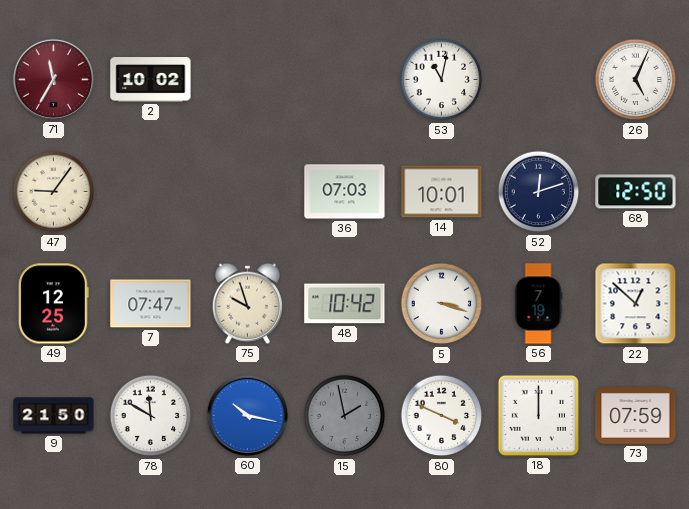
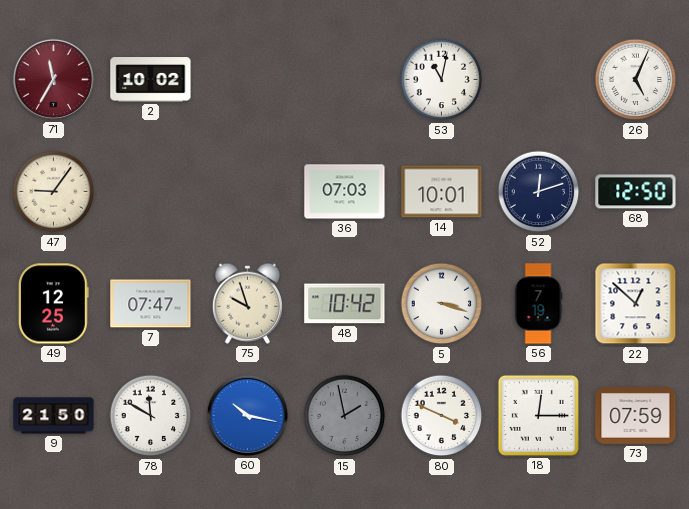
18: 12:00 -> 12:15 (538, 415)
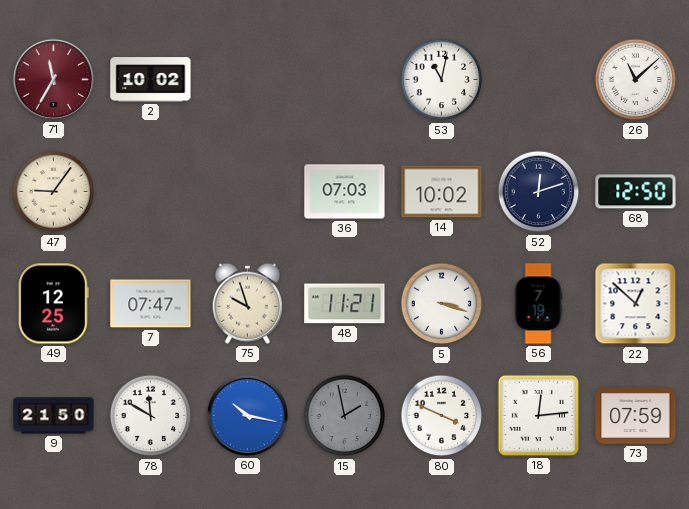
26: 5:04 -> 11:08 (636, 80)
14: 10:01 -> 10:02 (442, 192)
48: 10:42 -> 11:21 (345, 304)
18: 12:15 -> 12:14 (538, 415)
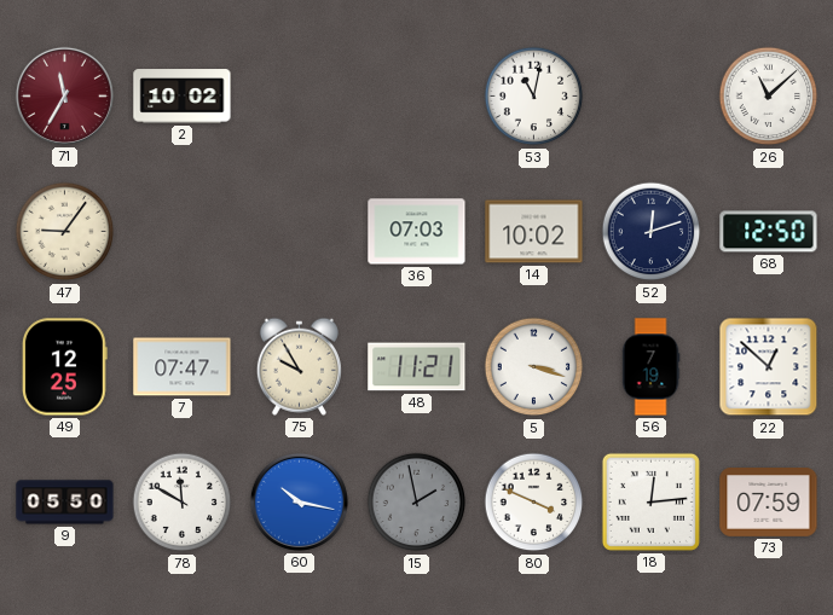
75: 9:57 -> 9:55 (299, 366)
9: 21:50 -> 05:50 (65, 503)
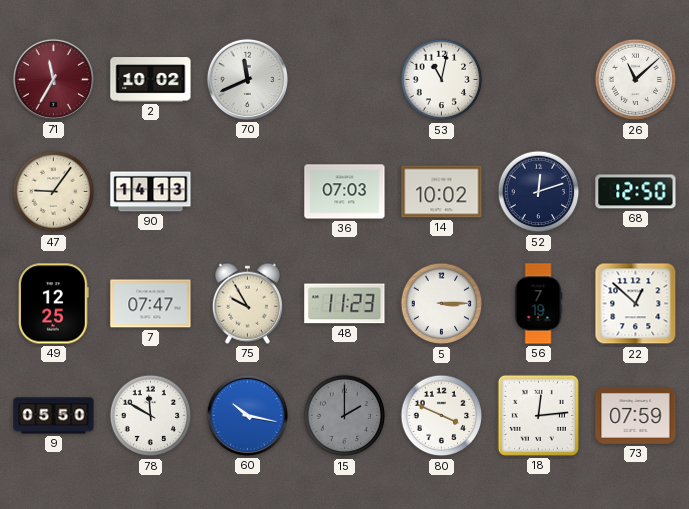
70: none -> 11:41 (247, 79)
90: none -> 14:13 (151, 192)
48: 11:21 -> 11:23 (345, 304)
5: 3:18 -> 3:15 (442, 304)
15: 1:58 -> 2:00 (345, 416)
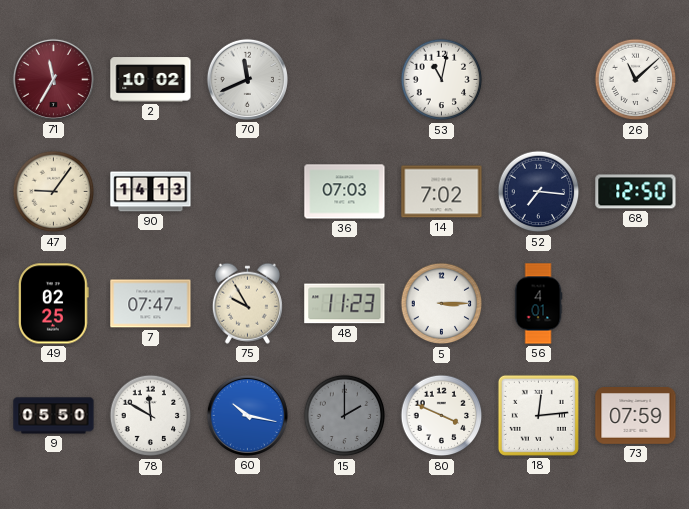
14: 10:02 -> 7:02 (442, 192)
52: 12:12 -> 7:16 (539, 192)
49: 12:25 -> 02:25 (53, 304)
56: 7:19 -> 4:01 (538, 304)
22: 12:52 -> none (636, 304)
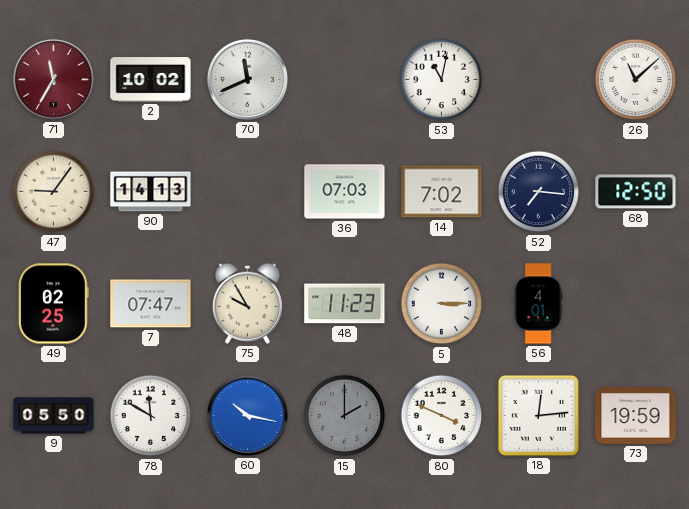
73: 07:59 -> 19:59 (636, 416)
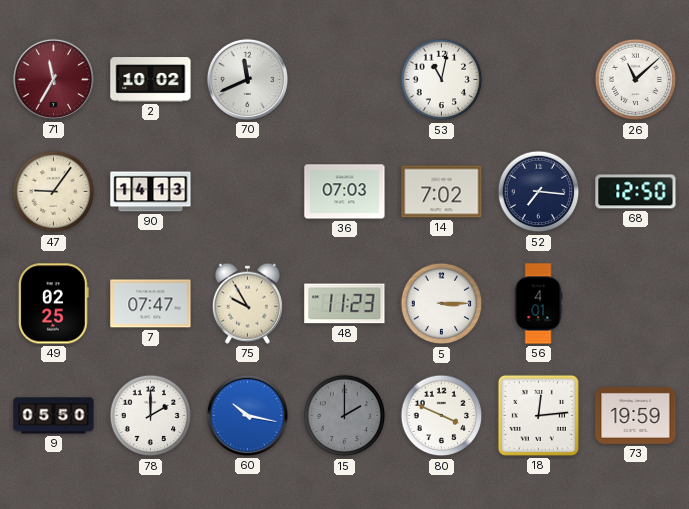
78: 11:50 -> 2:00 (151, 416)
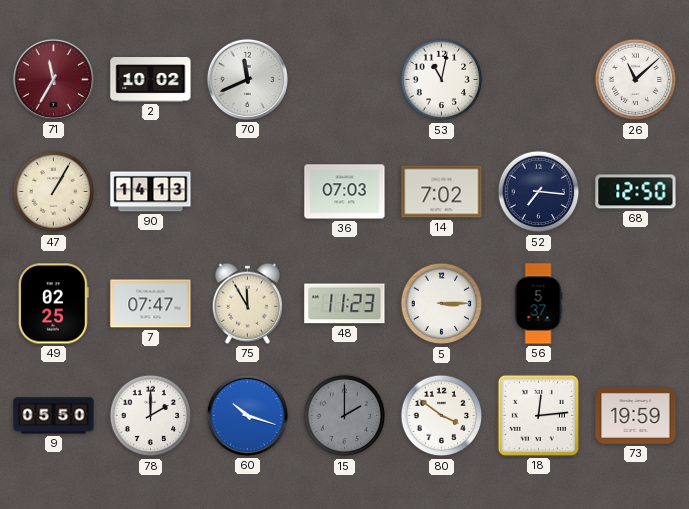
47: 9:06 -> 1:05 (54, 192)
75: 9:55 -> 11:55 (247, 303)
56: 4:01 -> 5:37 (538, 304)
60: 10:17 -> 10:18 (247, 415)
80: 3:49 -> 3:51 (442, 416)
